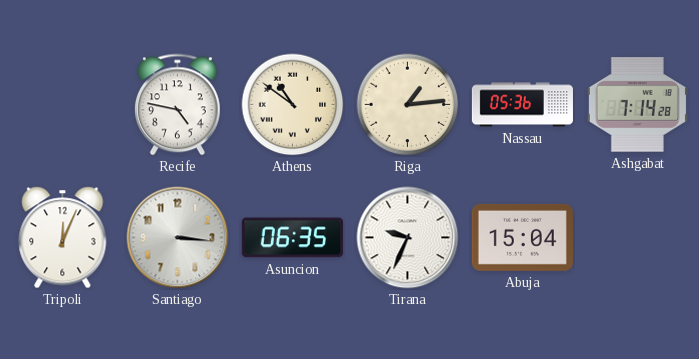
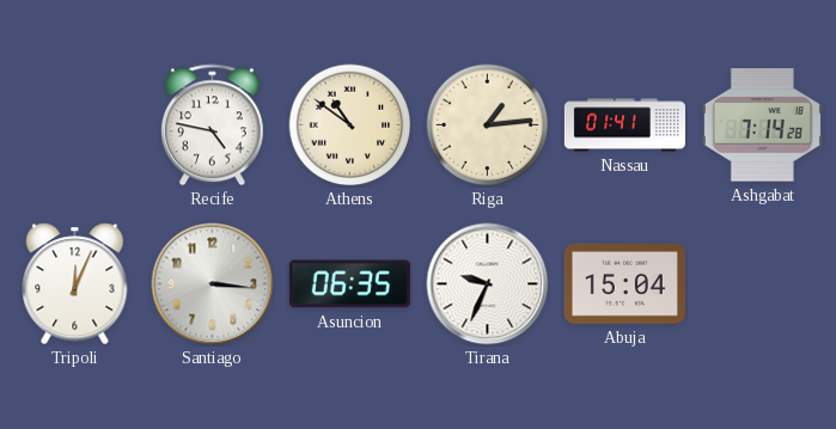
Nassau: 05:36 -> 01:41 (624, 125)
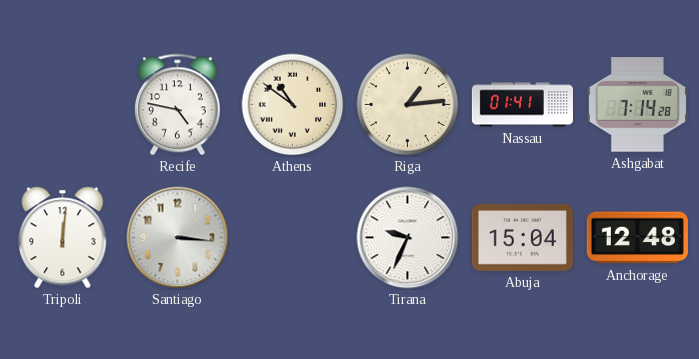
Tripoli: 12:04 -> 12:01 (63, 238)
Asuncion: 06:35 -> none (349, 284)
Anchorage: none -> 12:48 (637, 238)
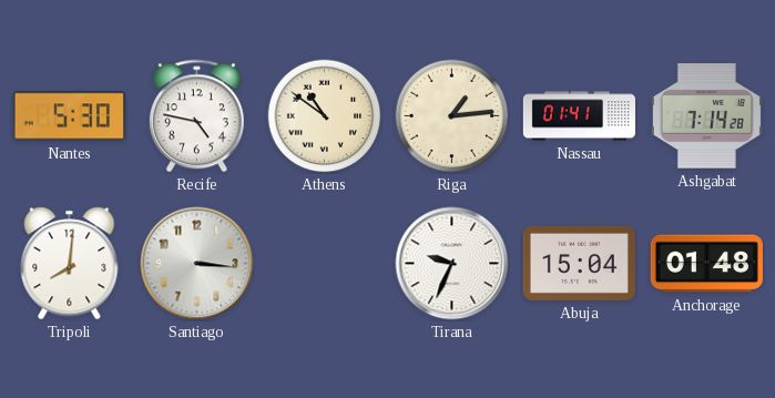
Nantes: none -> 5:30 (69, 116)
Tripoli: 12:01 -> 8:01 (70, 264)
Anchorage: 12:48 -> 01:48 (706, 264)
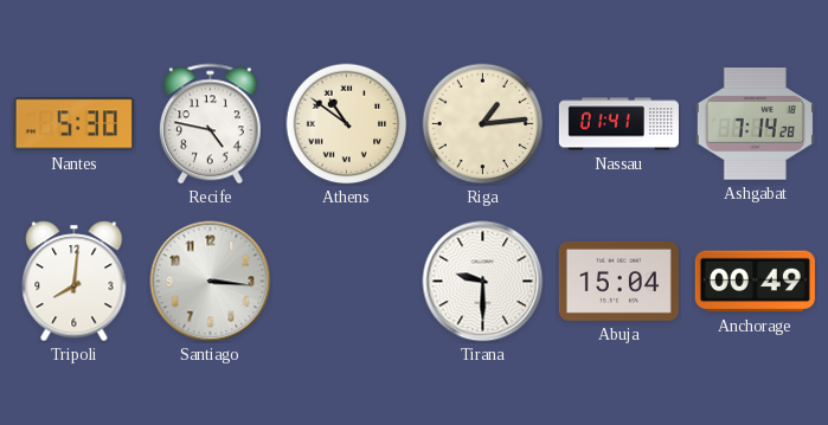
Tirana: 9:34 -> 9:30 (483, 282)
Anchorage: 01:48 -> 00:49 (755, 282)
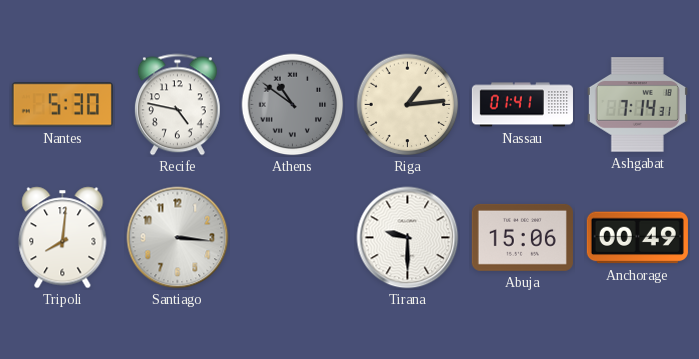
Athens dial: cream -> grey (293, 105)
Ashgabat: 7:14:28 -> 7:14:31 (637, 105)
Abuja: 15:04 -> 15:06 (522, 237)
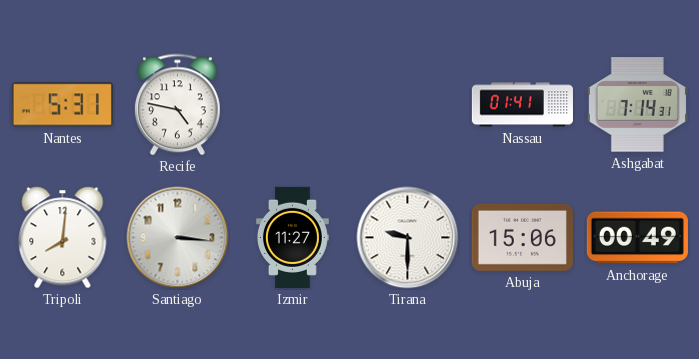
Nantes: 5:30 -> 5:31 (62, 105)
Athens: 10:51 -> none (293, 105)
Riga: 1:14 -> none (408, 105)
Izmir: none -> 11:27 (292, 237)
